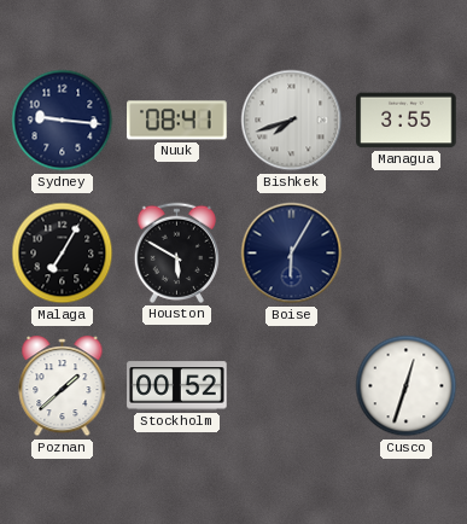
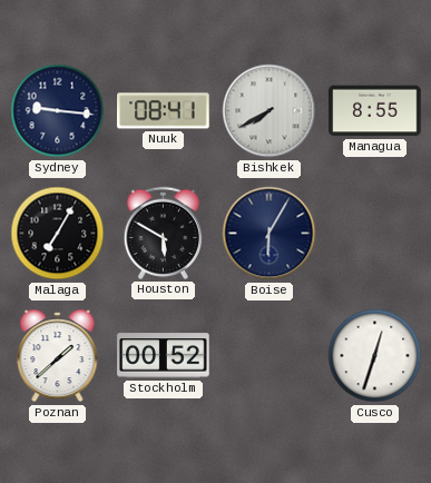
Bishkek: 7:42 -> 7:40 (270, 111)
Managua: 3:55 -> 8:55 (375, 111)
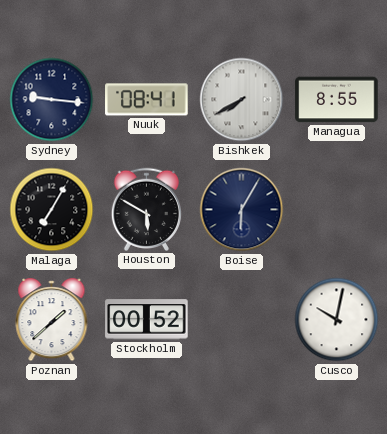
Cusco: 12:33 -> 10:02 (337, 320)
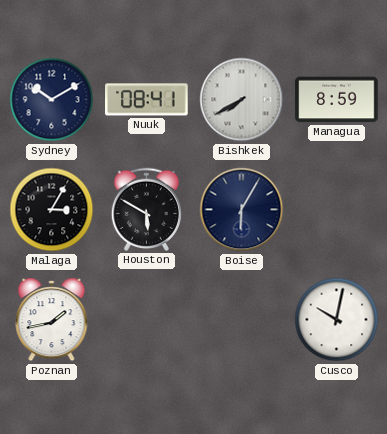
Sydney: 9:16 -> 10:10 (52, 100)
Managua: 8:55 -> 8:59 (337, 100)
Malaga: 7:05 -> 3:05 (52, 210)
Poznan: 1:38 -> 1:43 (52, 320)
Stockholm: 00:52 -> none (147, 320)
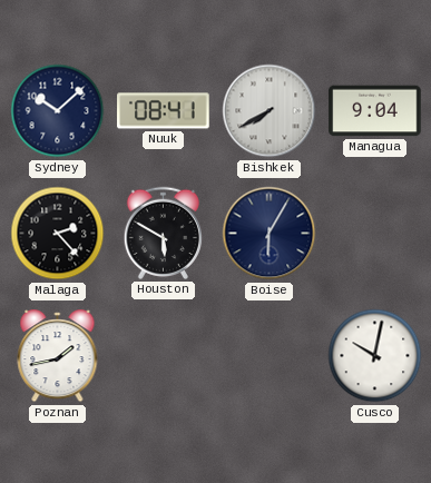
Sydney: 10:10 -> 10:08 (58, 111)
Managua: 8:59 -> 9:04 (375, 111)
Malaga: 3:05 -> 2:23 (58, 234)
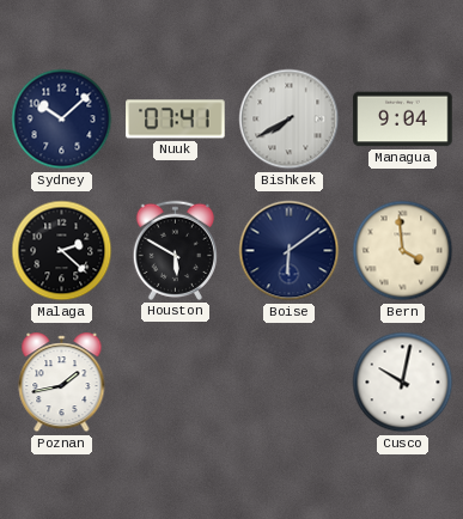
Nuuk: 08:41 -> 07:41 (176, 120)
Malaga: 2:23 -> 2:22 (62, 251)
Boise: 6:05 -> 6:09 (290, 251)
Bern: none -> 3:59 (403, 251)
